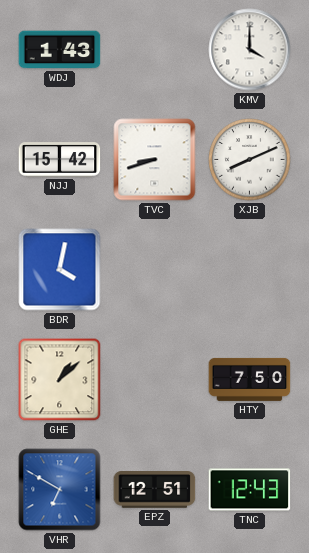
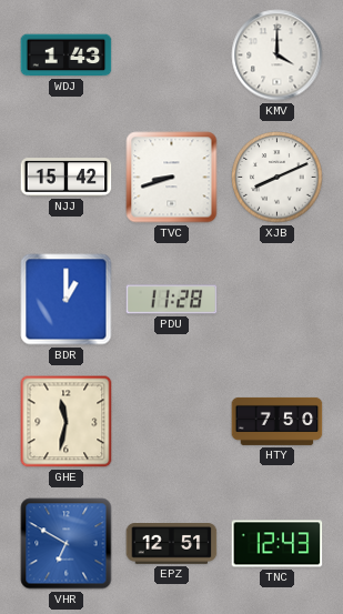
BDR: 4:02 -> 1:00 (67, 300)
PDU: none -> 11:28 (172, 300)
GHE: 1:08 -> 11:32 (67, 422)
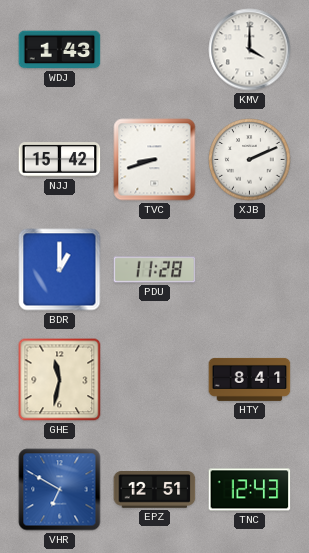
XJB: 8:11 -> 2:11 (250, 160)
HTY: 7:50 -> 8:41 (250, 379)
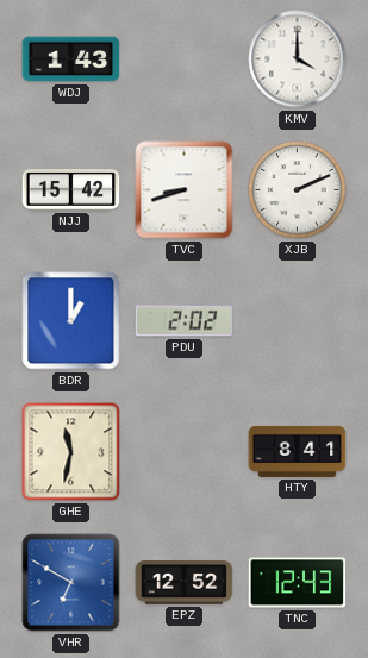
PDU: 11:28 -> 2:02 (185, 321)
EPZ: 12:51 -> 12:52 (185, 583)
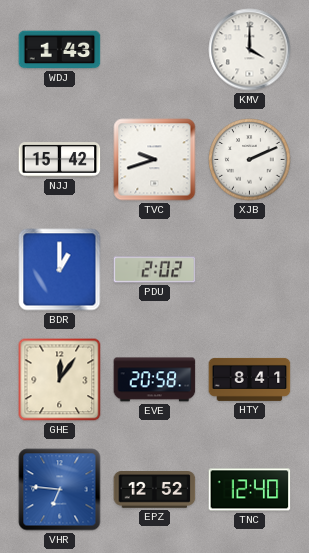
TVC: 8:42 -> 9:42 (155, 160)
GHE: 11:32 -> 12:06 (60, 380)
EVE: none -> 20:58 (155, 380)
VHR: 6:50 -> 6:46 (60, 490)
TNC: 12:43 -> 12:40 (250, 490)
